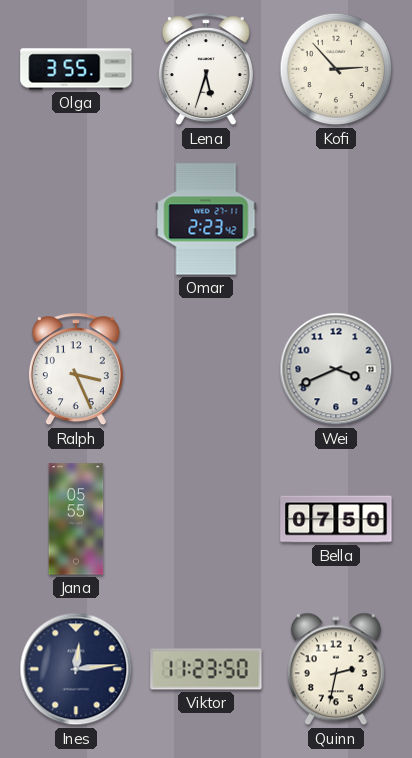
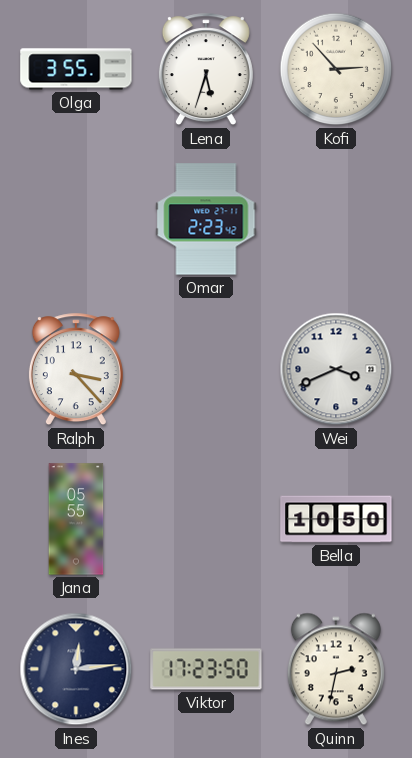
Ralph: 3:26 -> 3:23 (76, 370)
Bella: 07:50 -> 10:50 (336, 519)
Viktor: 11:23 -> 17:23 (206, 669)
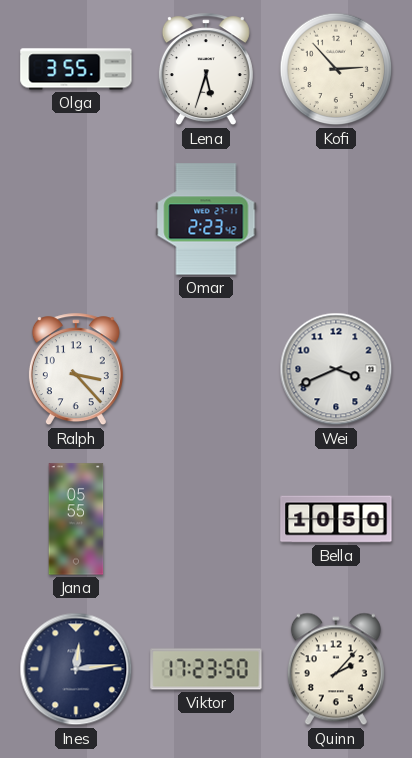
Quinn: 2:32 -> 2:07 (336, 669)
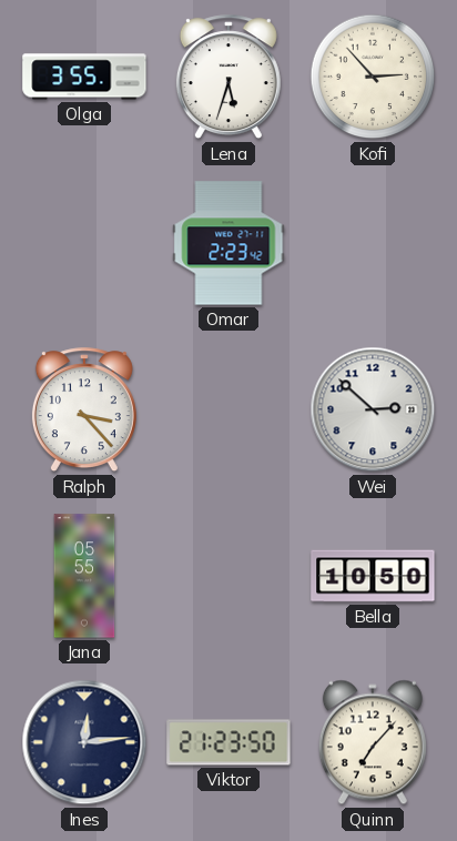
Wei: 3:41 -> 2:52 (373, 409)
Viktor: 17:23 -> 21:23 (228, 742)
Quinn: 2:07 -> 7:07 (373, 742)
